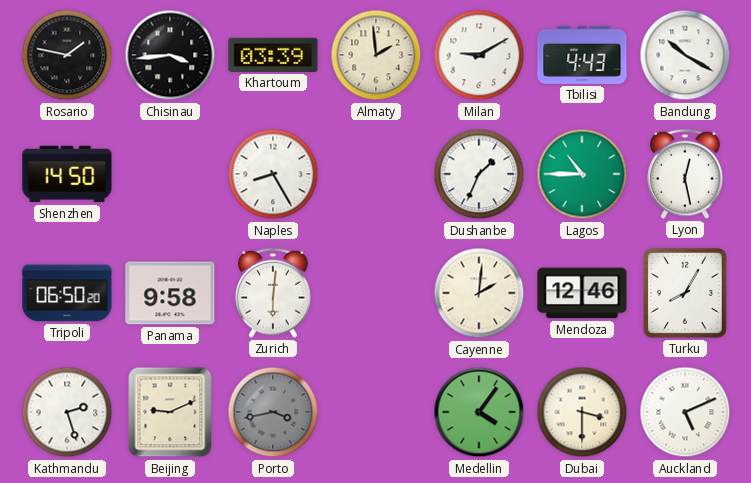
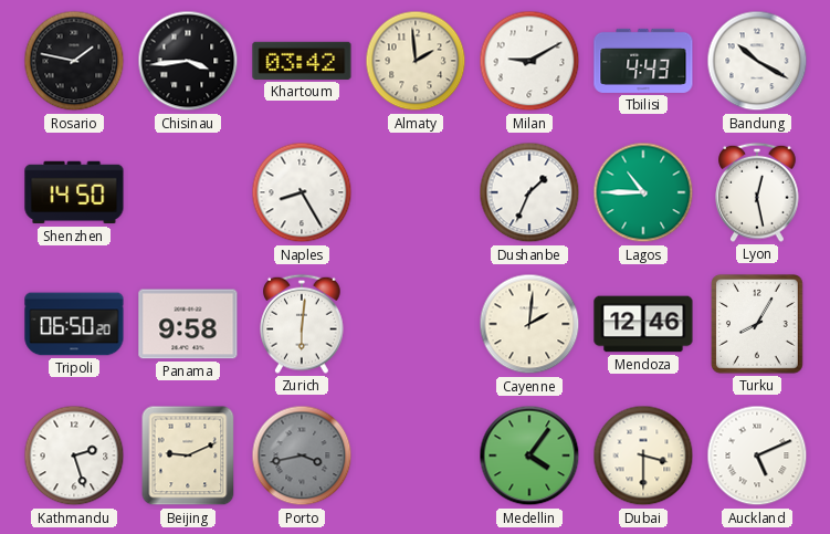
Khartoum: 03:39 -> 03:42 (302, 61)
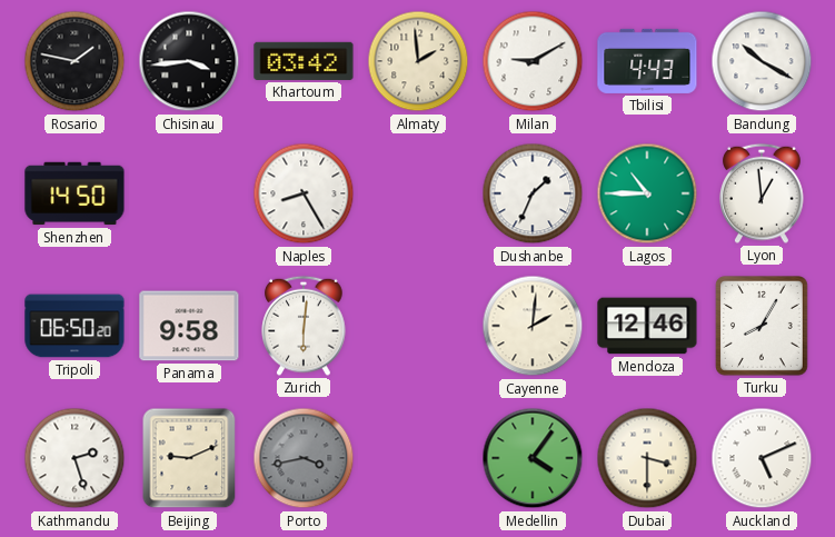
Lyon: 12:28 -> 12:59 (762, 193)
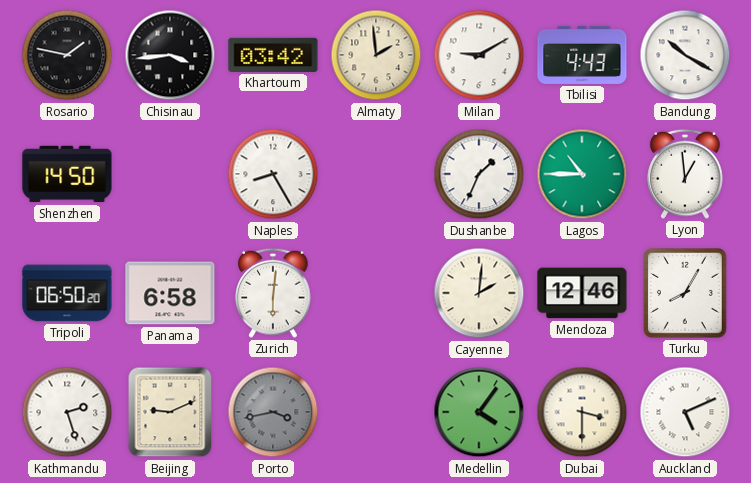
Panama: 9:58 -> 6:58 (170, 293)
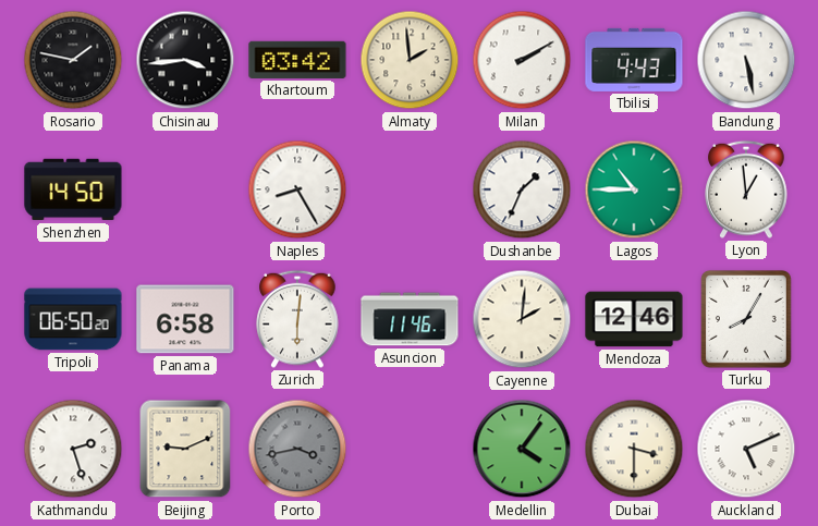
Milan: 9:10 -> 2:10 (522, 60)
Bandung: 10:20 -> 5:28 (746, 60)
Asuncion: none -> 11:46 (410, 319)
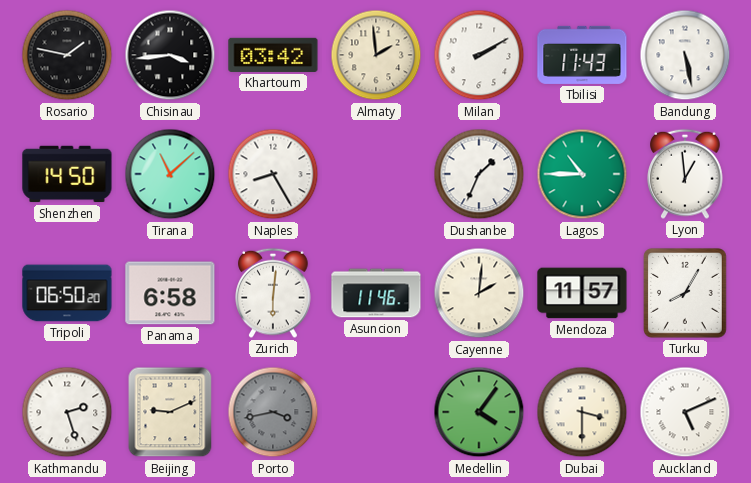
Tbilisi: 4:43 -> 11:43 (582, 55)
Tirana: none -> 11:08 (170, 174)
Mendoza: 12:46 -> 11:57 (582, 293)
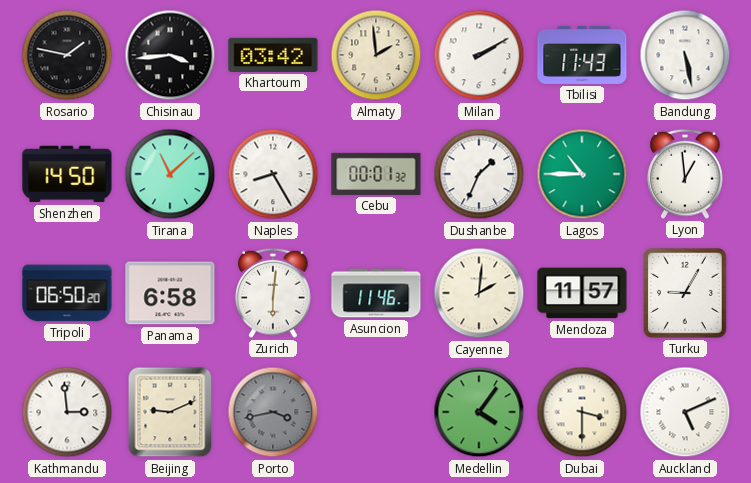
Cebu: none -> 00:01 (376, 174)
Turku: 8:05 -> 9:05 (686, 294)
Kathmandu: 2:27 -> 2:59 (67, 412)
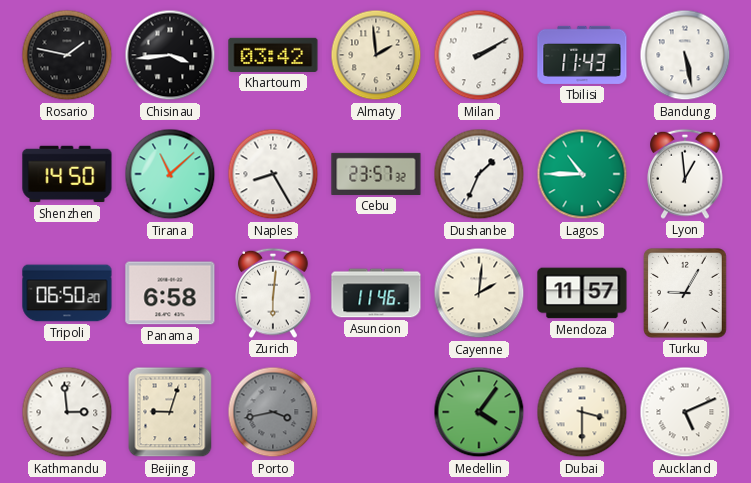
Cebu: 00:01 -> 23:57 (376, 174)
Beijing: 9:11 -> 9:03 (170, 412)
